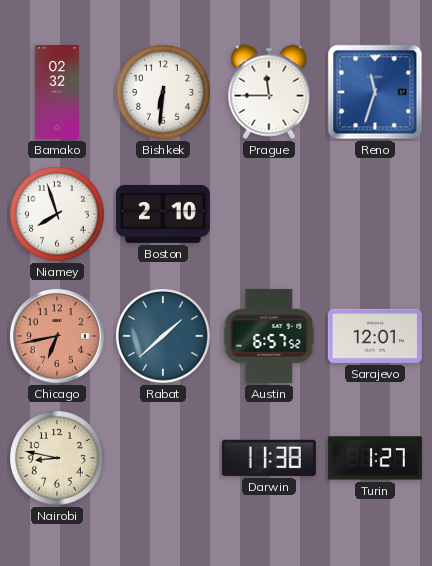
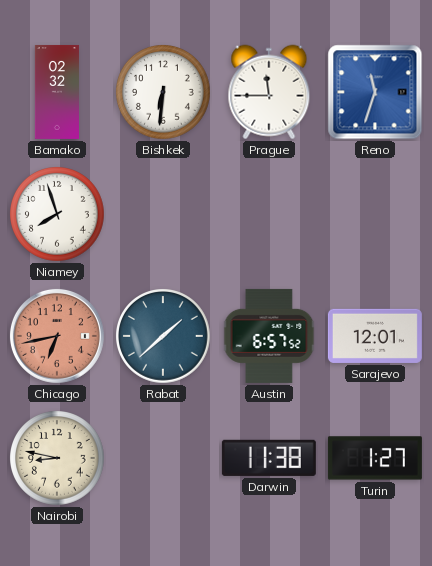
Boston: 2:10 -> none (163, 214)
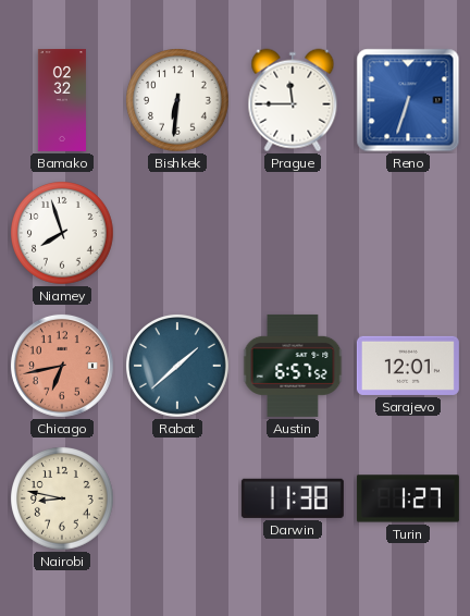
Reno: 11:33 -> 6:33 (408, 100)
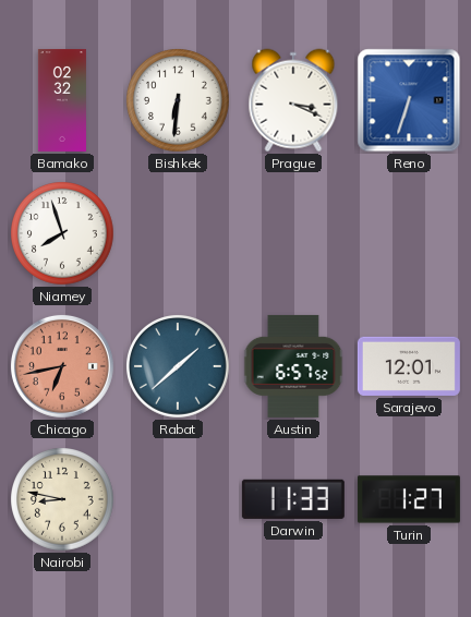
Prague: 11:45 -> 3:19 (293, 100)
Darwin: 11:38 -> 11:33 (293, 499)
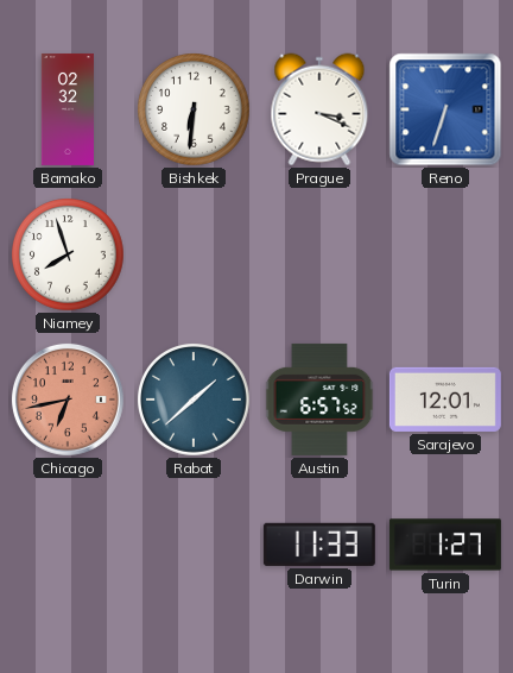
Nairobi: 8:47 -> none (63, 500)
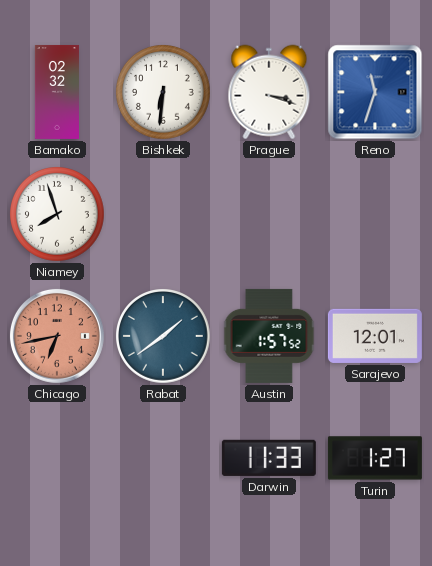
Prague: 3:19 -> 3:18 (269, 92)
Reno: 6:33 -> 11:33 (375, 92)
Rabat: 1:38 -> 1:39 (164, 337)
Austin: 6:57 -> 1:57 (269, 336)
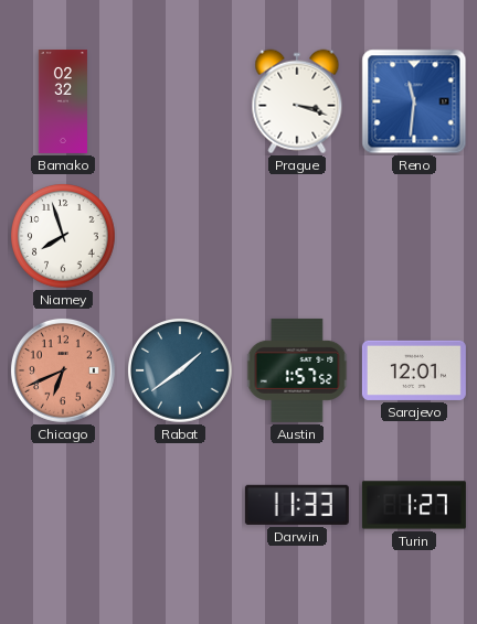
Bishkek: 6:31 -> none (164, 93)
Reno: 11:33 -> 11:31 (414, 101)
Chicago: 6:43 -> 6:41 (63, 370)
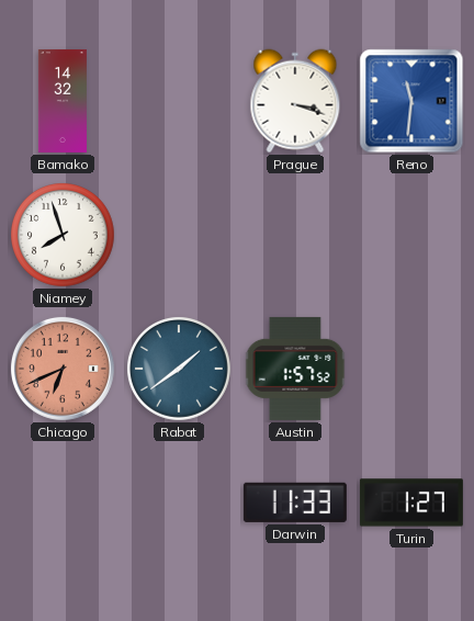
Bamako: 02:32 -> 14:32 (63, 101)
Sarajevo: 12:01 -> none (414, 370)
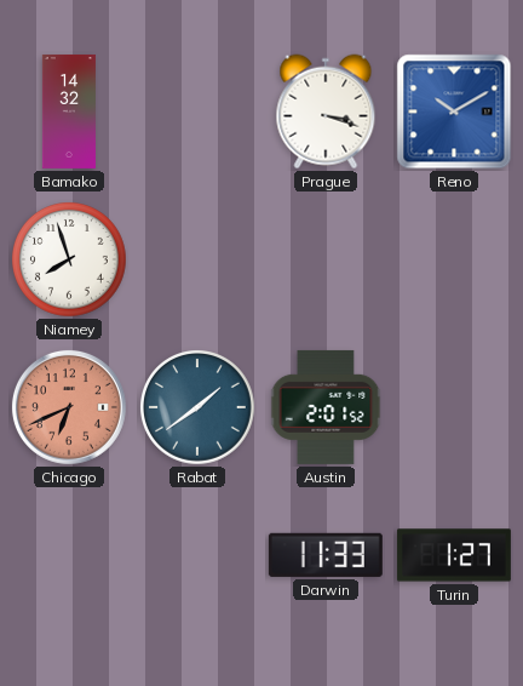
Reno: 11:31 -> 10:10 (454, 112)
Austin: 1:57 -> 2:01 (326, 407)
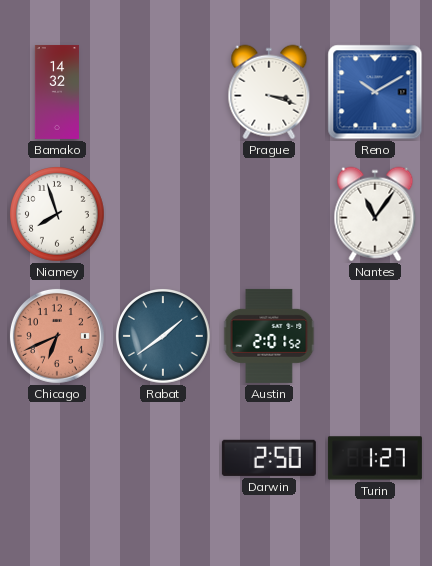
Nantes: none -> 11:06 (375, 214)
Darwin: 11:33 -> 2:50 (269, 458)
